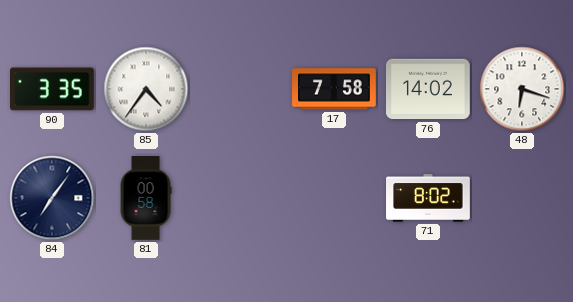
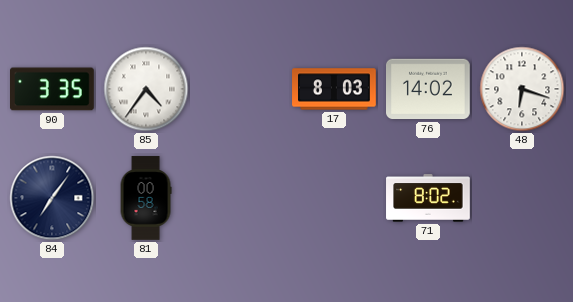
17: 7:58 -> 8:03 (334, 89)
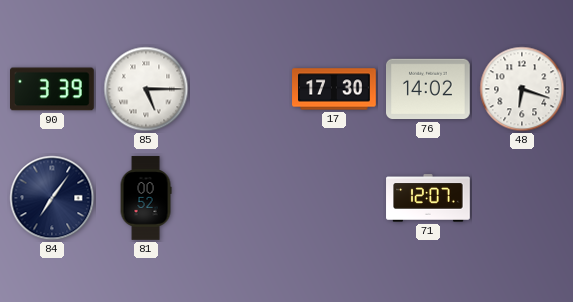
90: 3:35 -> 3:39 (53, 89)
85: 4:36 -> 5:15 (146, 89)
17: 8:03 -> 17:30 (334, 89)
81: 00:58 -> 00:52 (146, 198)
71: 8:02 -> 12:07 (428, 198)
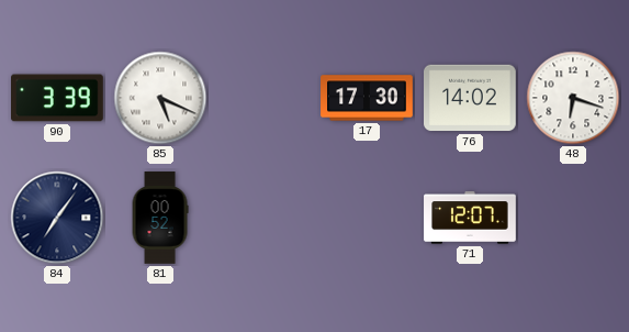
85: 5:15 -> 5:19 (160, 98)
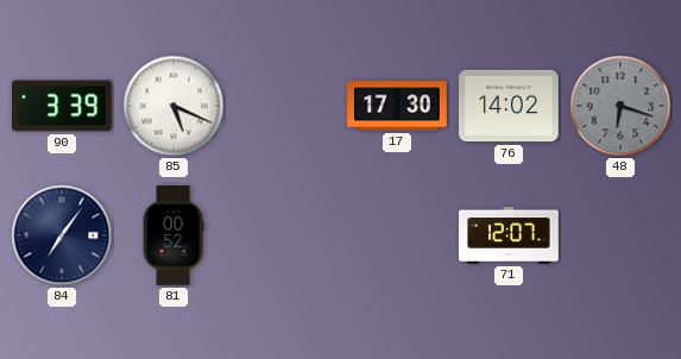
48 dial: white -> grey (620, 106)
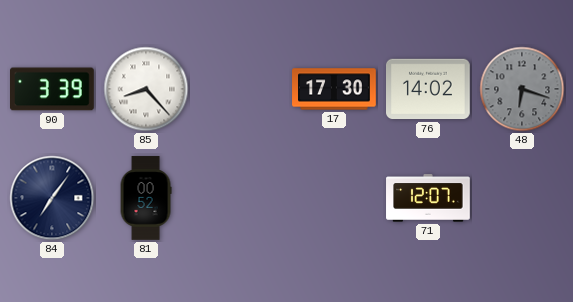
85: 5:19 -> 8:23 (146, 89)
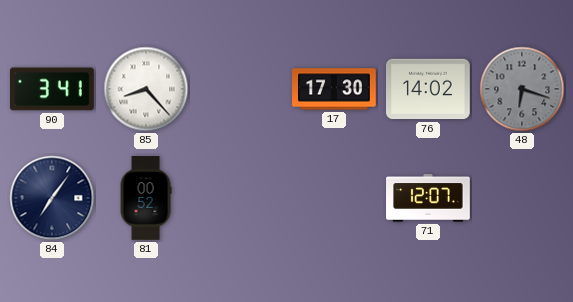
90: 3:39 -> 3:41 (53, 89)
